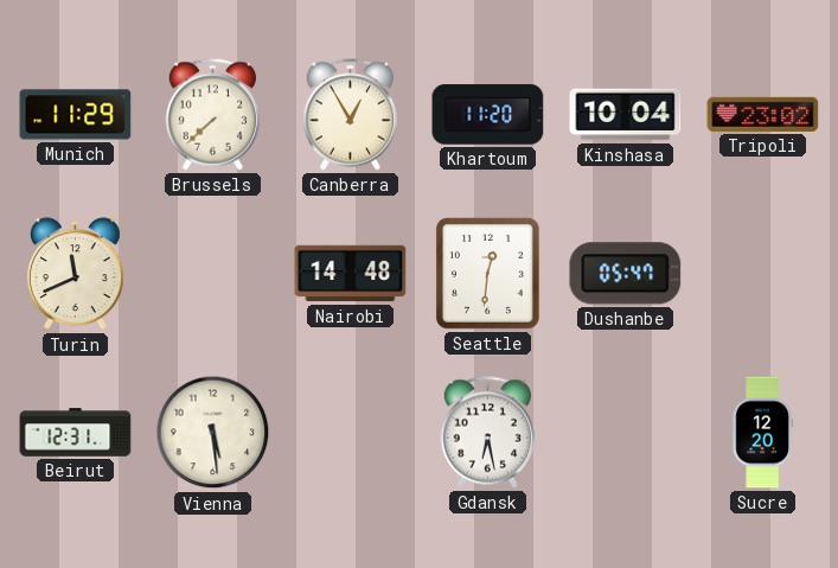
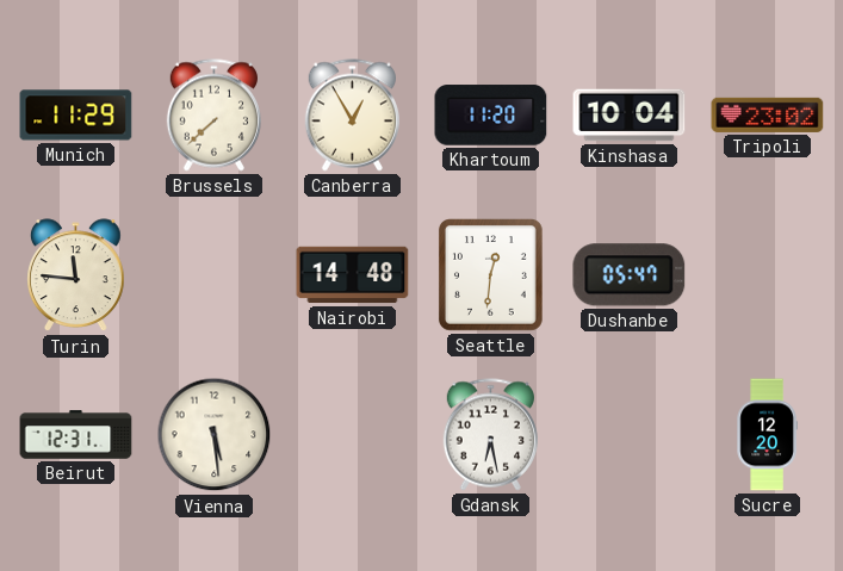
Turin: 11:41 -> 11:46 (76, 275)
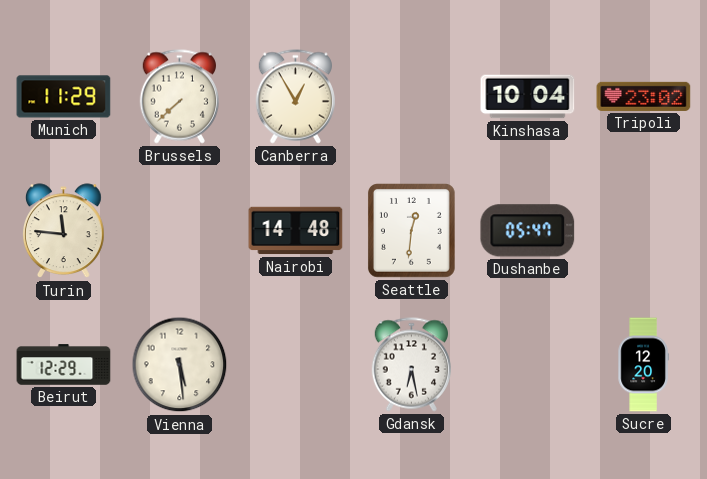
Khartoum: 11:20 -> none (491, 116)
Beirut: 12:31 -> 12:29 (64, 365)
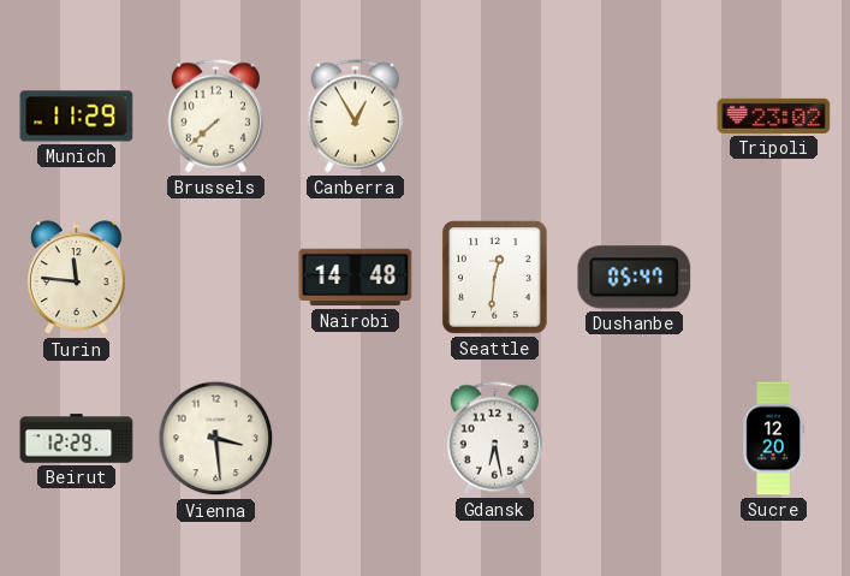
Kinshasa: 10:04 -> none (528, 97)
Vienna: 5:29 -> 3:29 (216, 439)
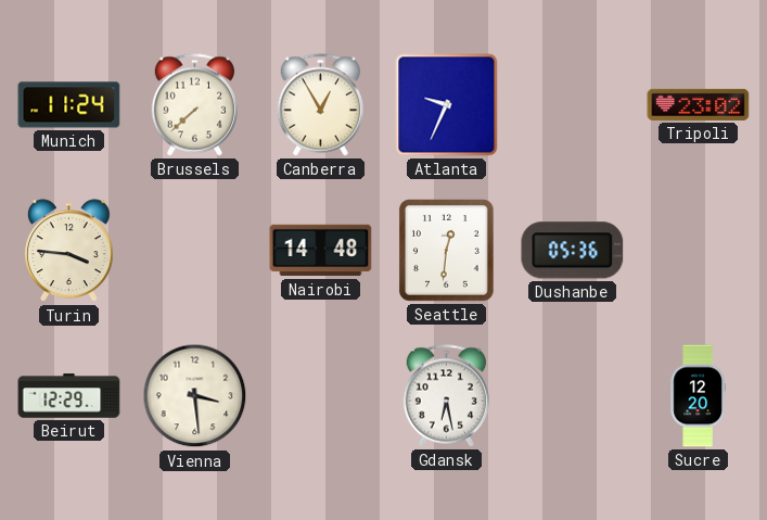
Munich: 11:29 -> 11:24 (69, 105)
Atlanta: none -> 9:34 (447, 105)
Turin: 11:46 -> 3:46 (69, 251)
Dushanbe: 05:47 -> 05:36 (573, 251)
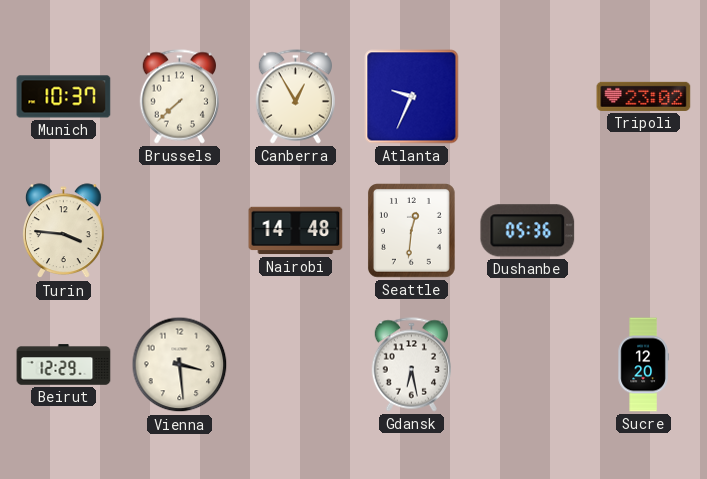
Munich: 11:24 -> 10:37 (64, 97)
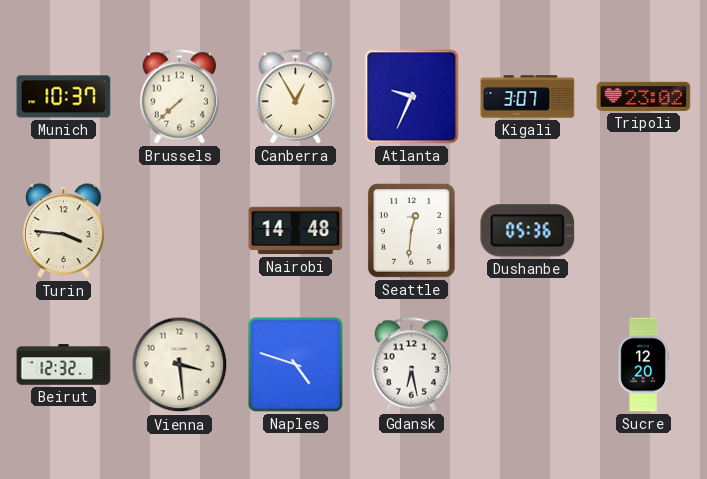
Kigali: none -> 3:07 (528, 97)
Beirut: 12:29 -> 12:32 (64, 365)
Naples: none -> 4:48 (296, 365)
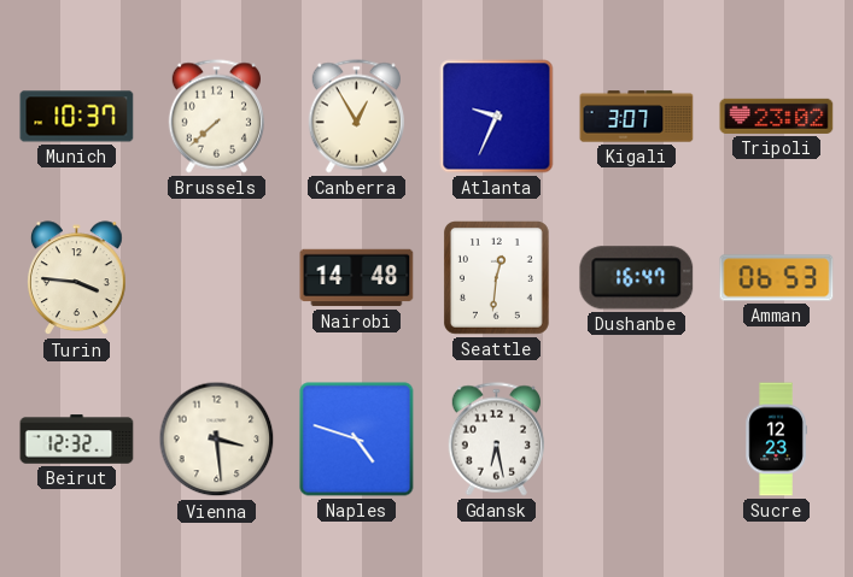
Dushanbe: 05:36 -> 16:47 (637, 278)
Amman: none -> 06:53 (777, 278)
Sucre: 12:20 -> 12:23 (776, 440)
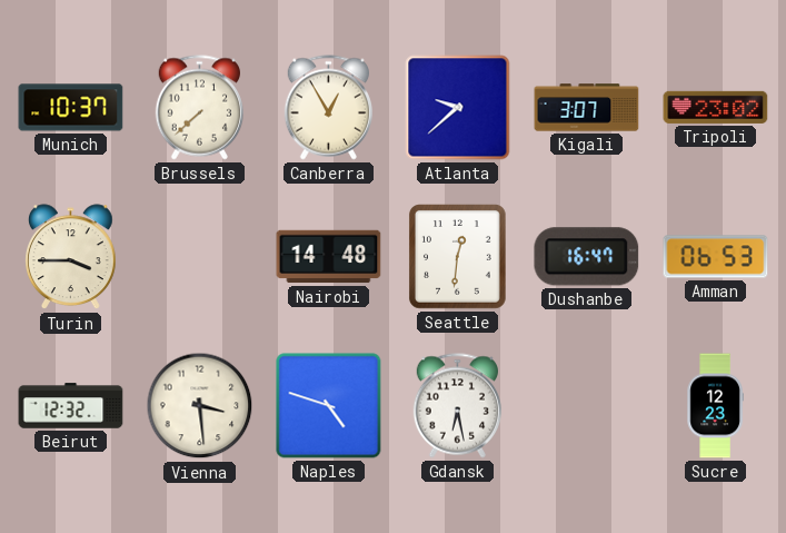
Atlanta: 9:34 -> 9:38 (458, 108)
Turin: 3:46 -> 3:45 (71, 257)
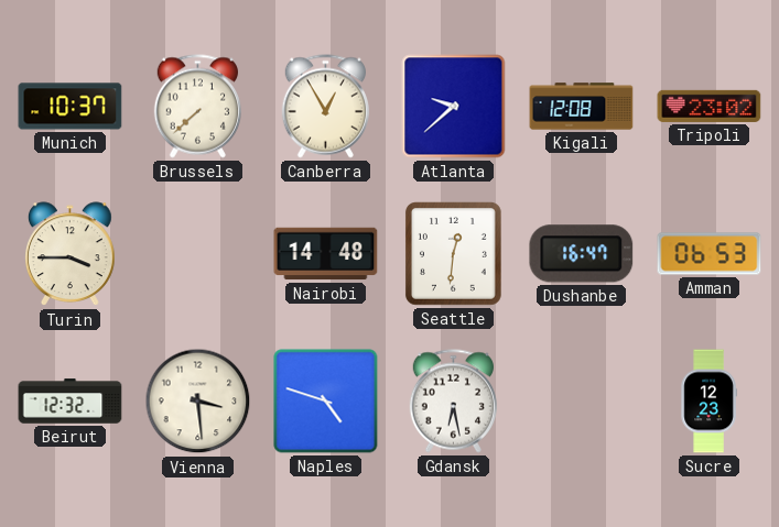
Kigali: 3:07 -> 12:08 (582, 107)
